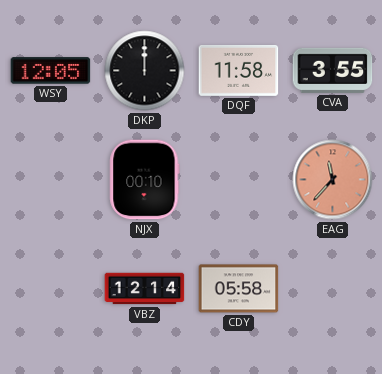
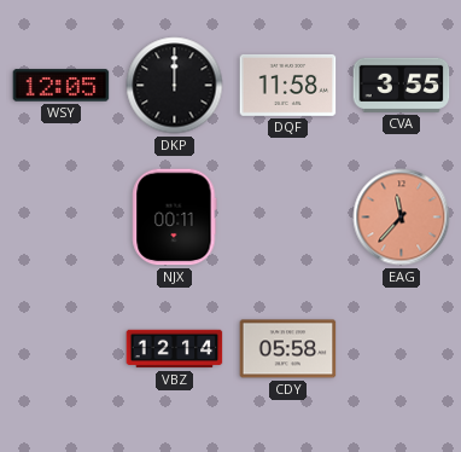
NJX: 00:10 -> 00:11 (175, 218)
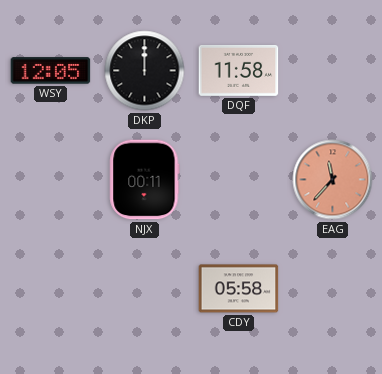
CVA: 3:55 -> none (402, 85)
VBZ: 12:14 -> none (175, 349)
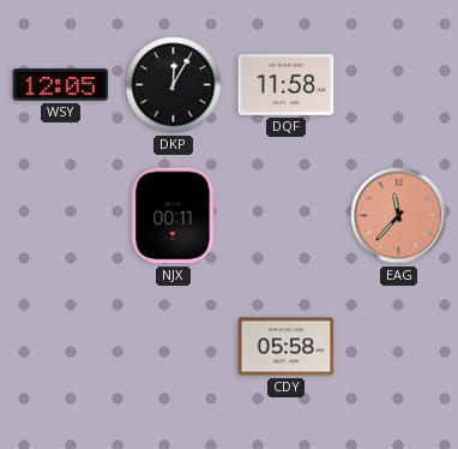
DKP: 12:00 -> 12:05 (174, 85)
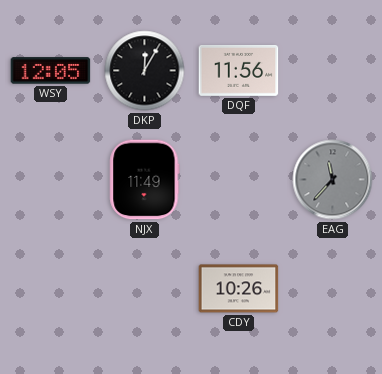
DQF: 11:58 -> 11:56 (239, 70)
NJX: 00:11 -> 11:49 (145, 180)
EAG dial: salmon -> grey (333, 180)
CDY: 05:58 -> 10:26 (239, 289)
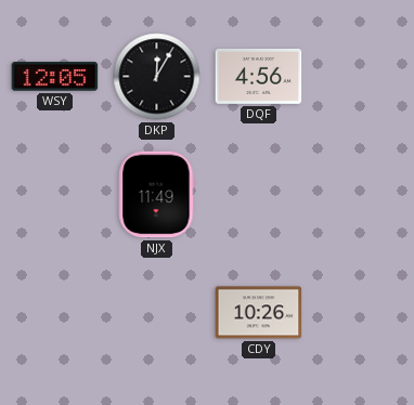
DQF: 11:56 -> 4:56 (259, 76)
EAG: 11:37 -> none (333, 180)
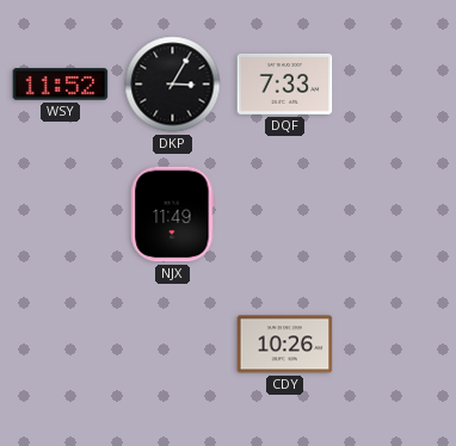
WSY: 12:05 -> 11:52 (61, 85)
DKP: 12:05 -> 3:05 (173, 85)
DQF: 4:56 -> 7:33 (285, 83)
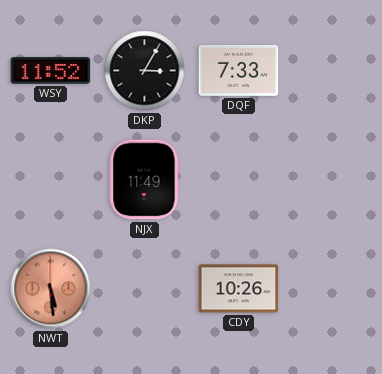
NWT: none -> 5:29 (51, 289)
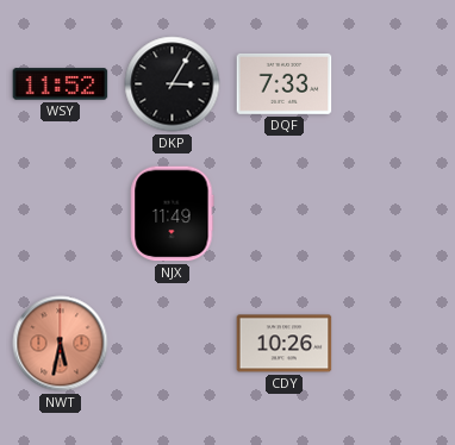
NWT: 5:29 -> 5:32 (61, 344)
